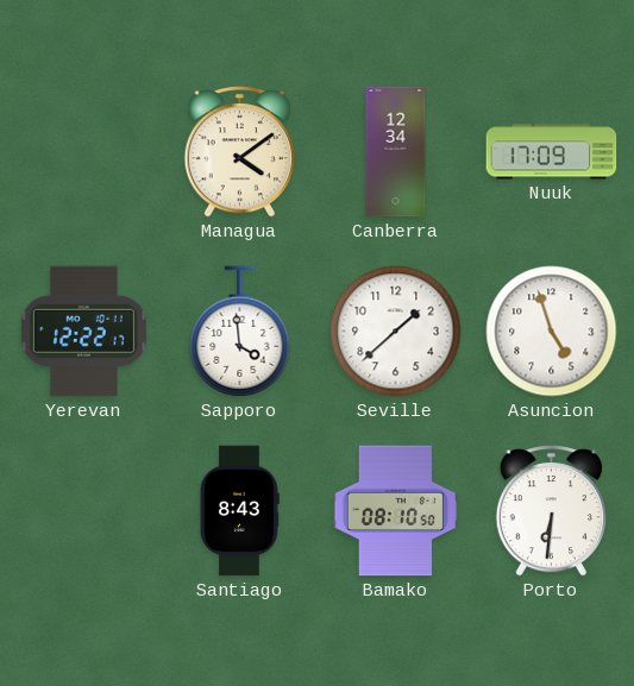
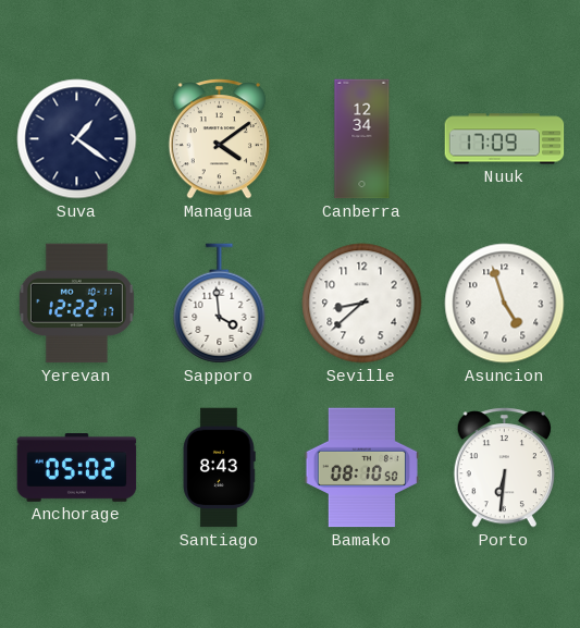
Suva: none -> 1:21 (77, 139)
Seville: 1:38 -> 8:38 (362, 304)
Anchorage: none -> 05:02 (77, 468)
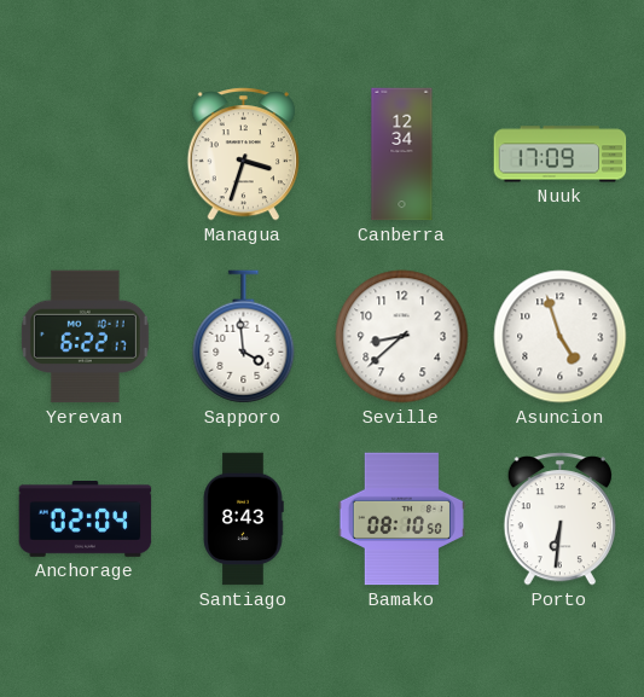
Suva: 1:21 -> none (77, 139)
Managua: 4:09 -> 3:33 (243, 155)
Yerevan: 12:22 -> 6:22 (85, 337)
Anchorage: 05:02 -> 02:04 (86, 519)
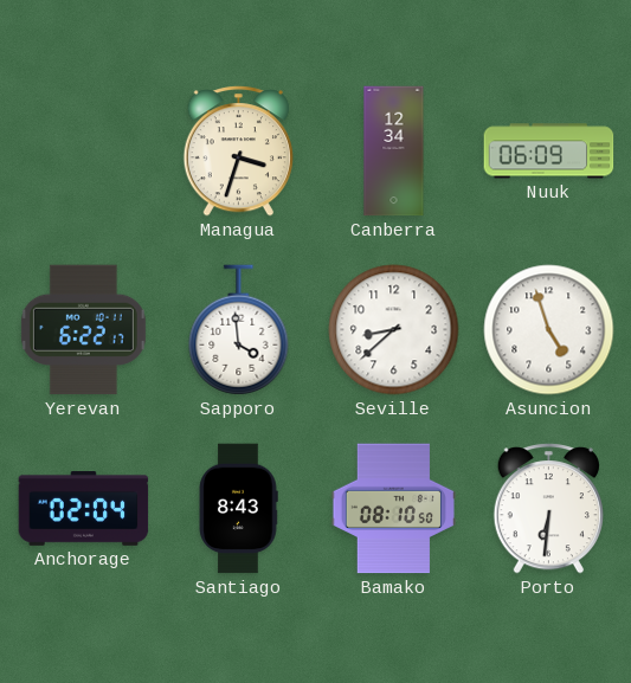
Nuuk: 17:09 -> 06:09 (549, 152)
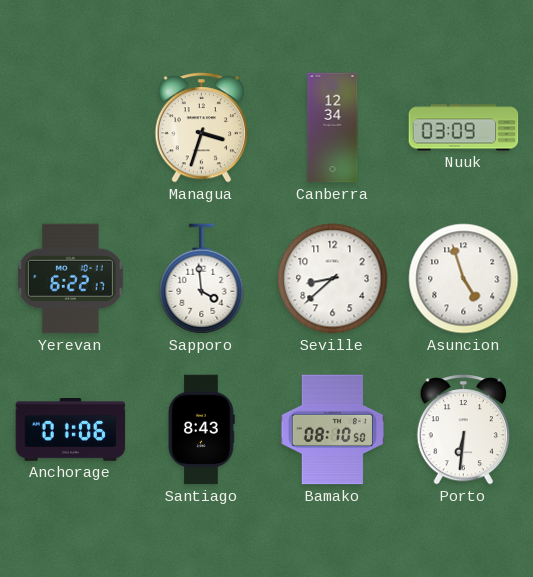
Nuuk: 06:09 -> 03:09 (464, 128)
Anchorage: 02:04 -> 01:06 (71, 430)
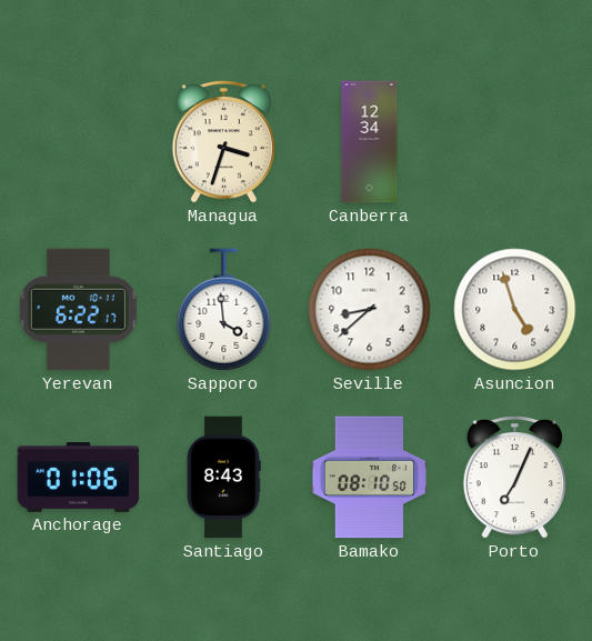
Nuuk: 03:09 -> none (464, 128)
Porto: 6:31 -> 7:04 (514, 478)
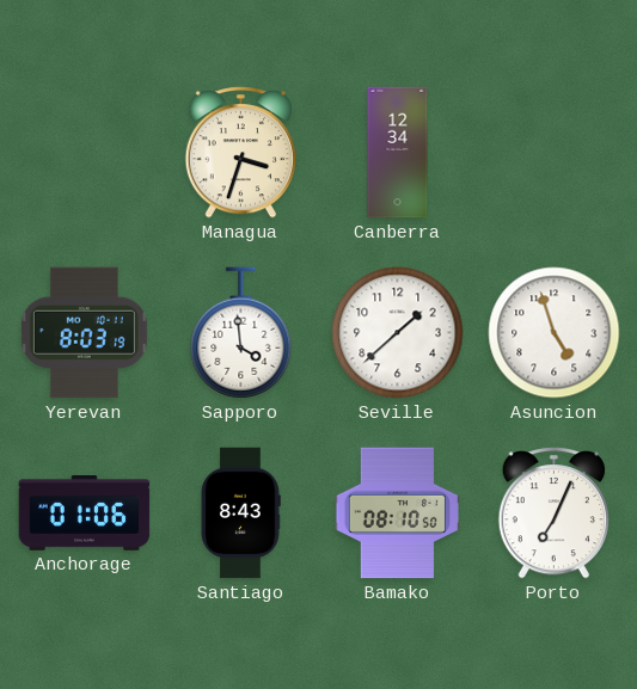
Yerevan: 6:22 -> 8:03 (84, 333)
Seville: 8:38 -> 1:38 (398, 333)
